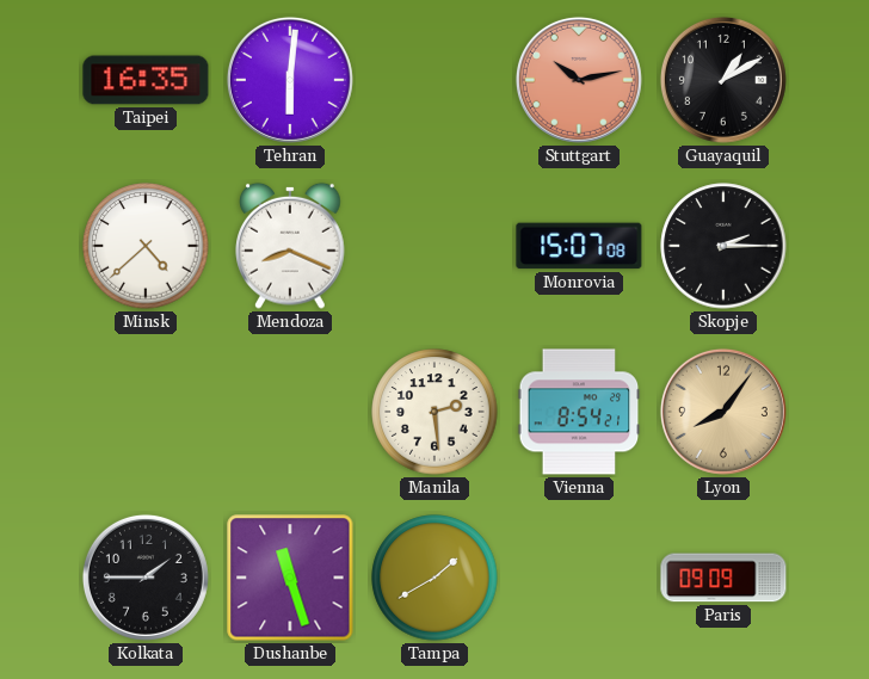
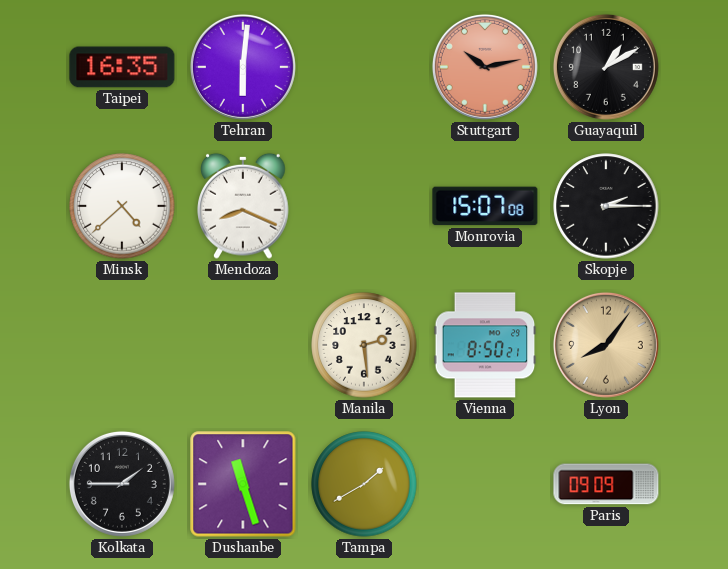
Vienna: 8:54 -> 8:50 (485, 345)
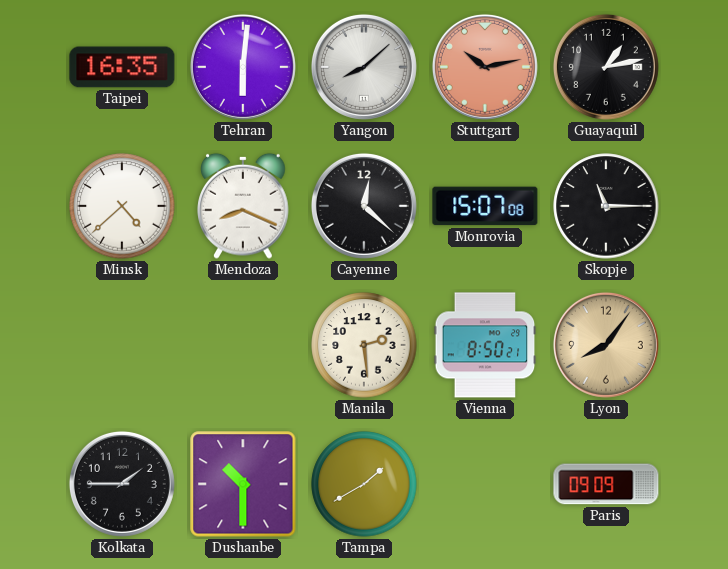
Yangon: none -> 8:08 (364, 67)
Guayaquil: 1:10 -> 1:13 (606, 67)
Cayenne: none -> 12:22 (364, 206)
Skopje: 2:15 -> 11:15 (606, 206)
Dushanbe: 11:27 -> 10:30 (243, 484)
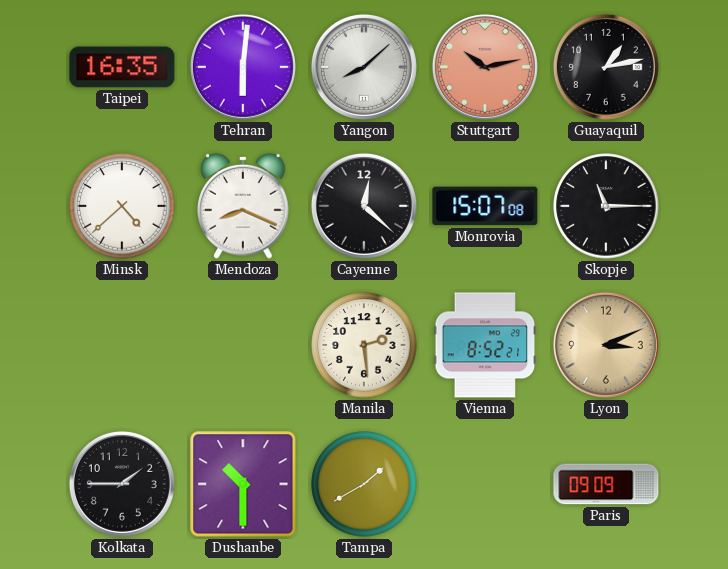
Vienna: 8:50 -> 8:52 (485, 345)
Lyon: 8:06 -> 3:11 (606, 345)
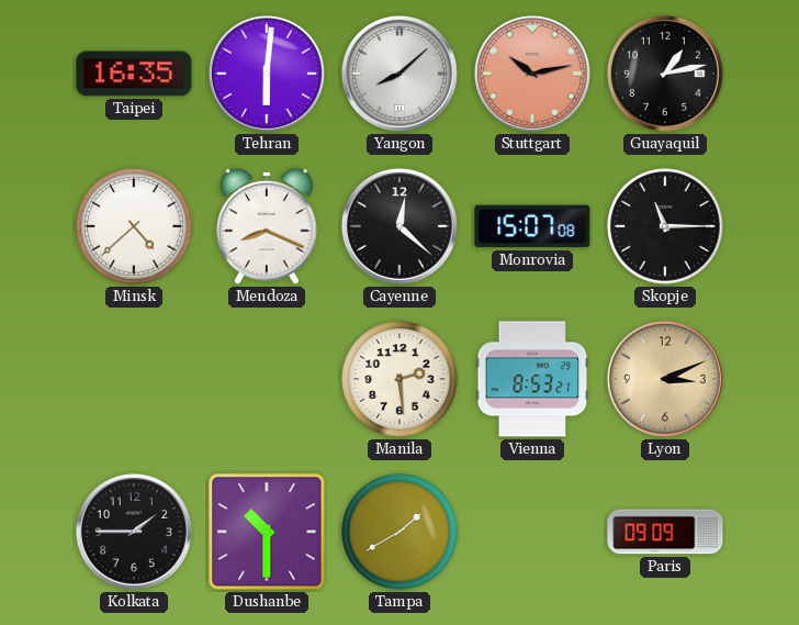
Vienna: 8:52 -> 8:53 (532, 379)
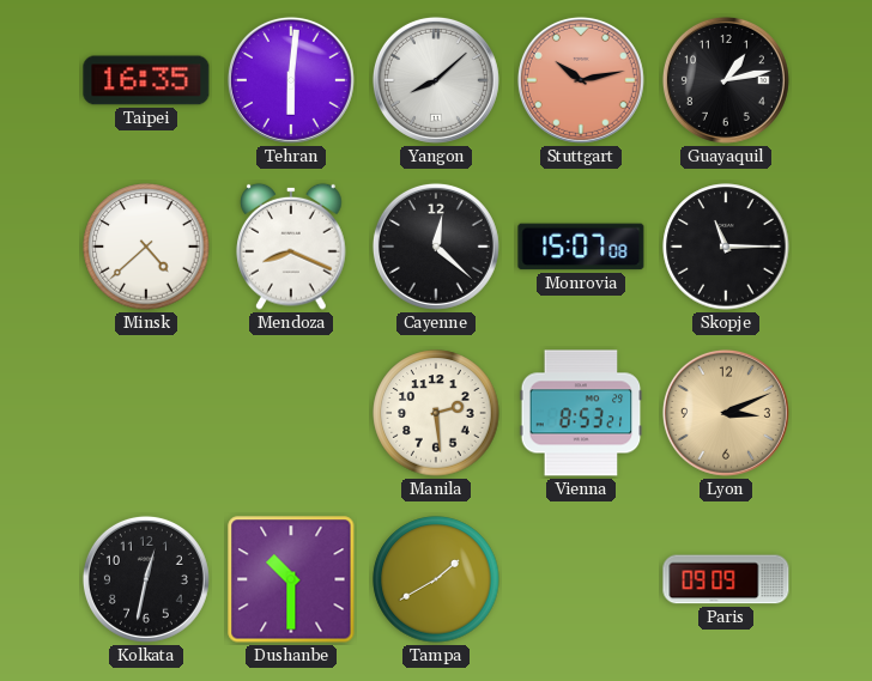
Kolkata: 1:45 -> 12:32 (146, 579)
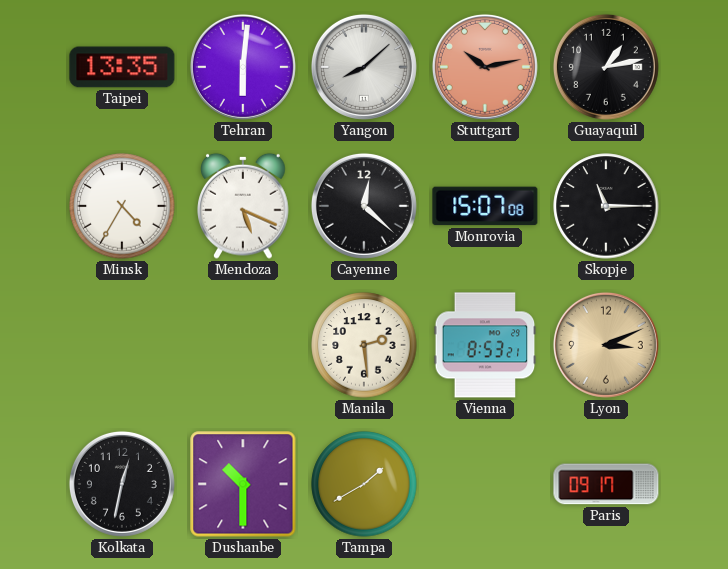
Taipei: 16:35 -> 13:35 (122, 67)
Minsk: 4:38 -> 4:35 (122, 206)
Mendoza: 8:19 -> 5:19 (243, 206)
Paris: 09:09 -> 09:17 (606, 484)
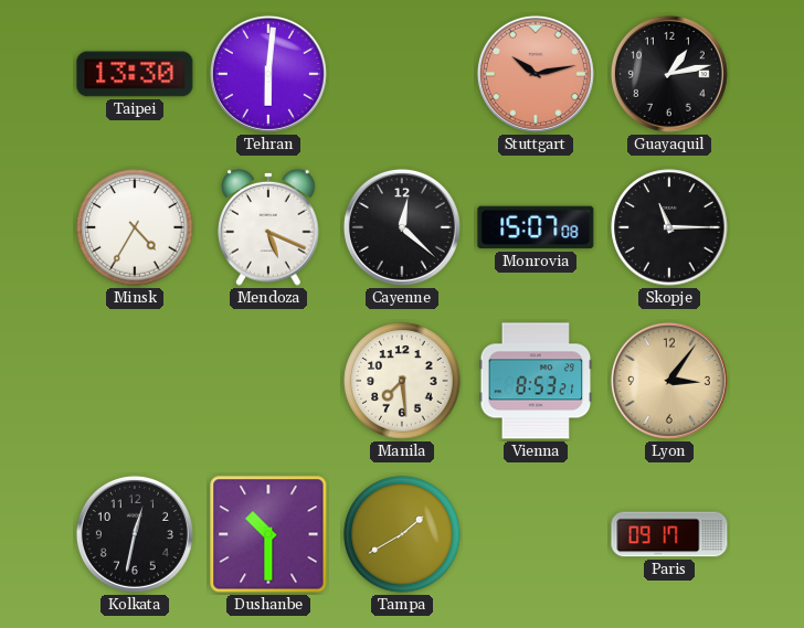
Taipei: 13:35 -> 13:30 (135, 74)
Yangon: 8:08 -> none (364, 67)
Manila: 2:29 -> 7:29 (402, 381)
Lyon: 3:11 -> 3:06 (669, 381)
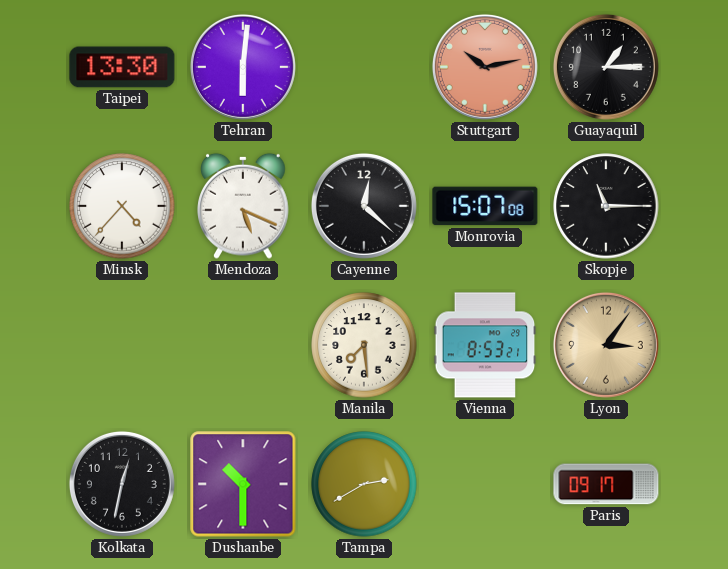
Guayaquil: 1:13 -> 1:15 (606, 67)
Minsk: 4:35 -> 4:37 (122, 206)
Tampa: 1:40 -> 2:40 (364, 484)
